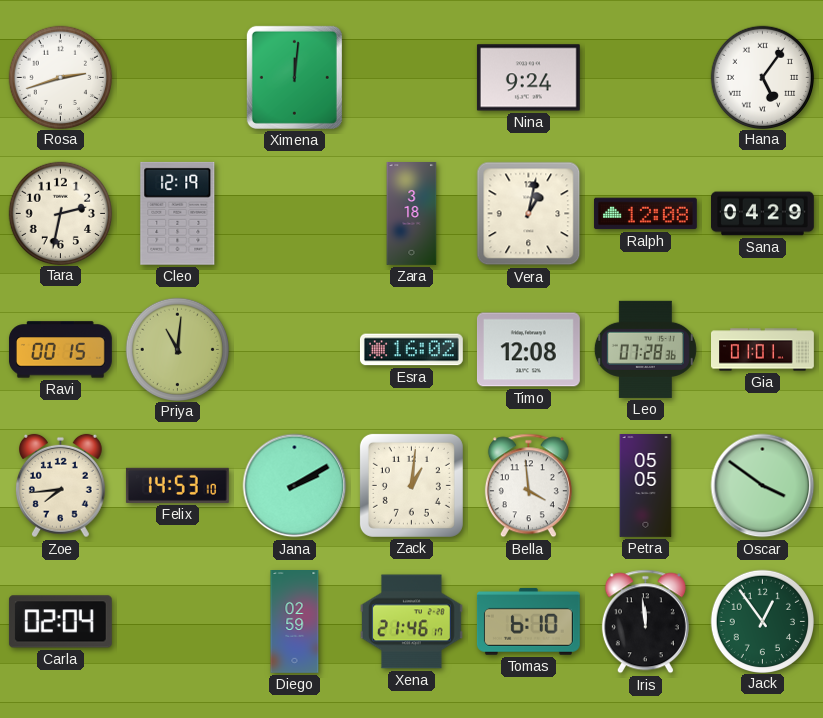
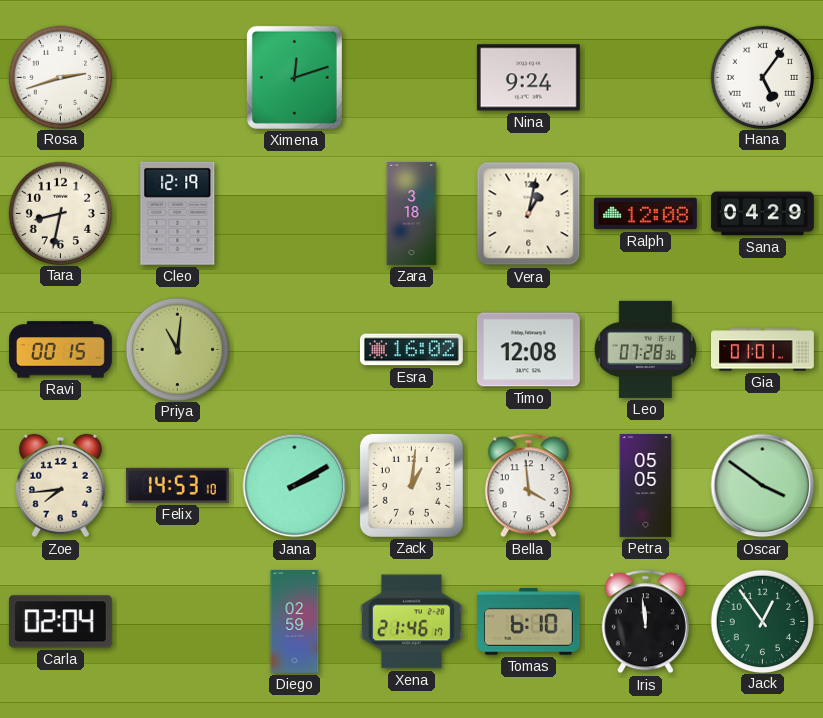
Ximena: 12:01 -> 12:12 (294, 77)
Tara: 2:32 -> 8:32 (60, 213)
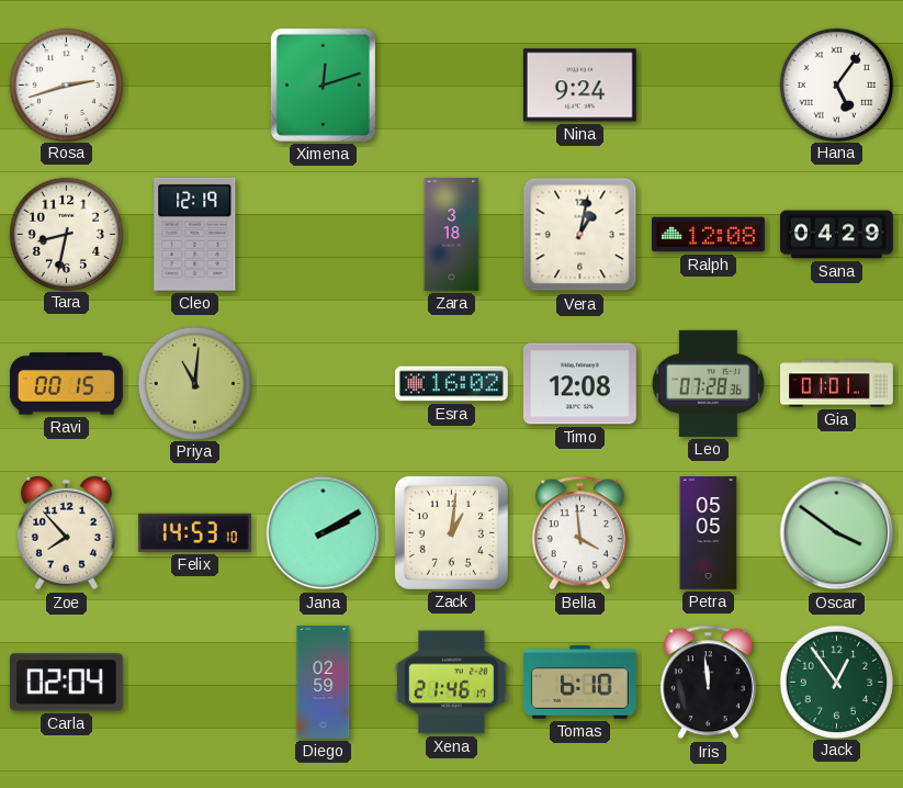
Zoe: 7:44 -> 7:53 (67, 533)
